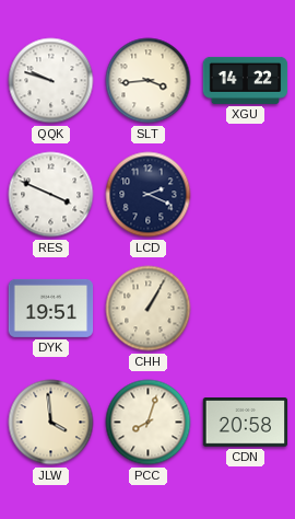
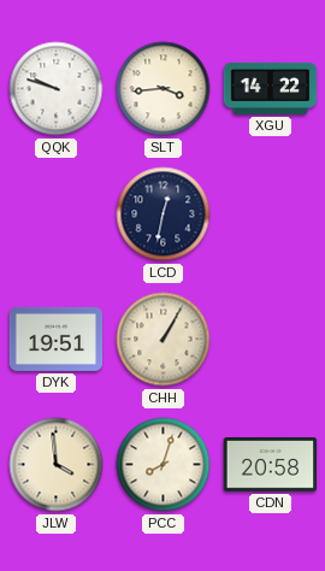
RES: 3:49 -> none (51, 195)
LCD: 2:19 -> 12:32 (164, 214)
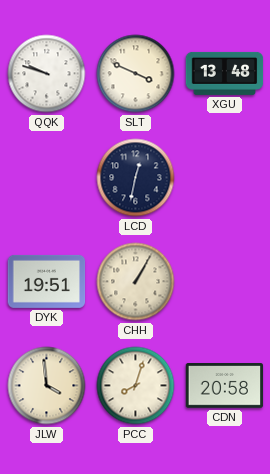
SLT: 3:44 -> 3:49 (136, 74)
XGU: 14:22 -> 13:48 (225, 73)
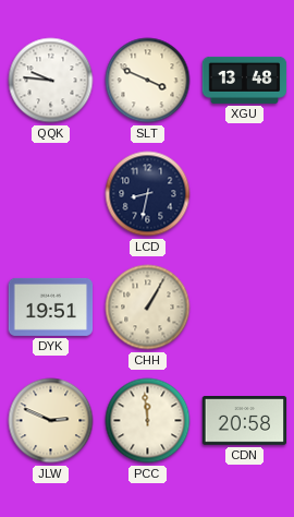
QQK: 9:48 -> 9:46 (51, 81)
LCD: 12:32 -> 8:32 (148, 194)
JLW: 3:59 -> 2:49 (51, 421)
PCC: 8:03 -> 11:59 (148, 421)
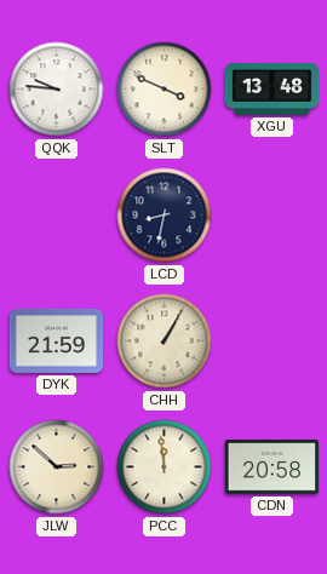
DYK: 19:51 -> 21:59 (57, 340)
JLW: 2:49 -> 2:52 (57, 467)
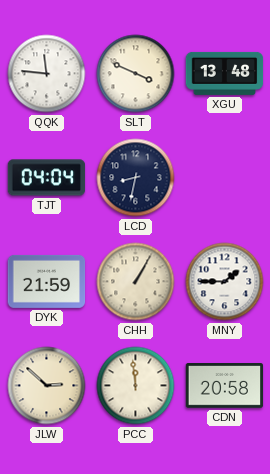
QQK: 9:46 -> 11:46 (47, 74)
TJT: none -> 04:04 (47, 178)
MNY: none -> 1:45 (225, 282)
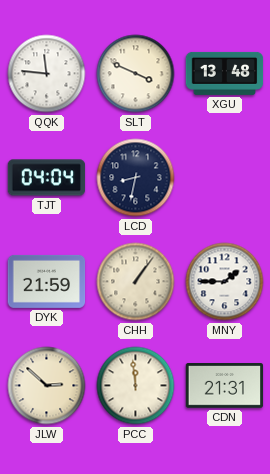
CHH: 1:05 -> 1:06 (136, 282)
CDN: 20:58 -> 21:31 (225, 386)
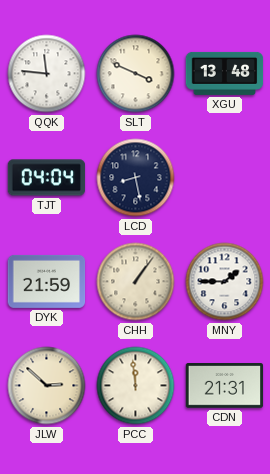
LCD: 8:32 -> 8:28 (136, 178)
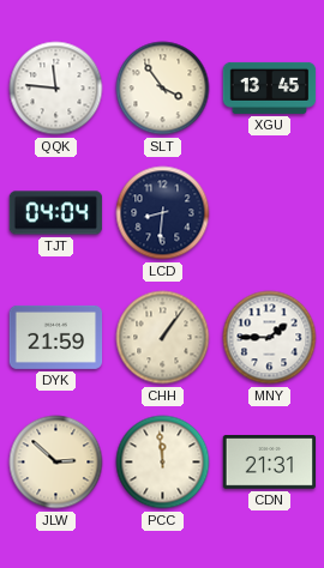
SLT: 3:49 -> 3:54 (163, 89)
XGU: 13:48 -> 13:45 (270, 87)
LCD: 8:28 -> 8:31 (163, 213)
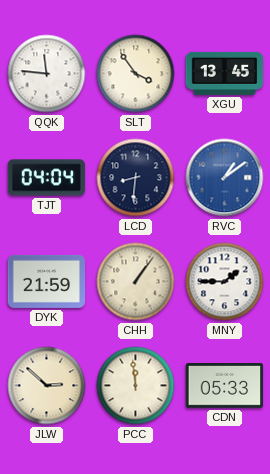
RVC: none -> 1:09 (225, 178)
CDN: 21:31 -> 05:33 (225, 386)
